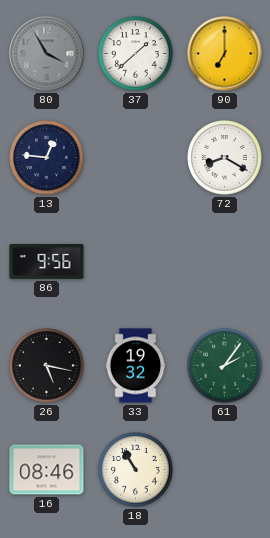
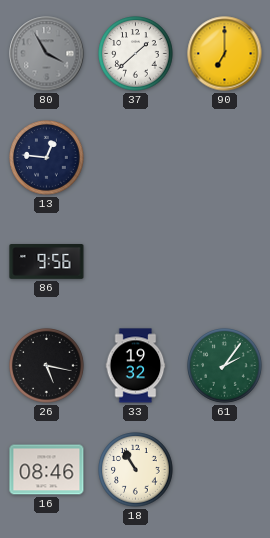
72: 8:20 -> none (225, 158)
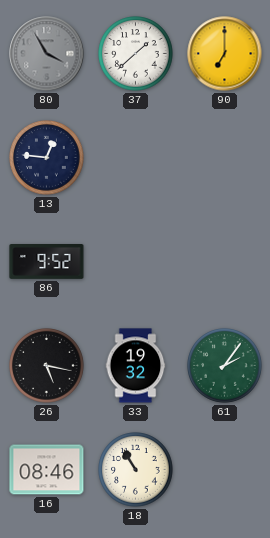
86: 9:56 -> 9:52 (47, 262)
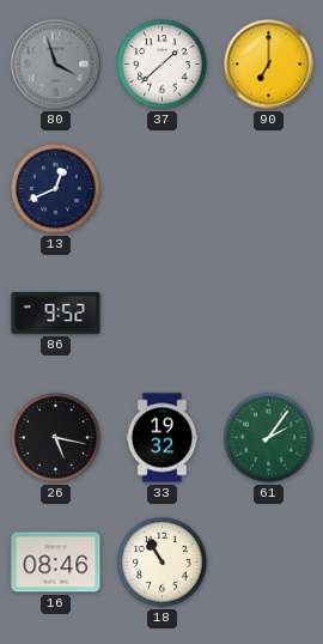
80: 3:55 -> 3:57 (56, 65)
13: 12:46 -> 12:41 (56, 189)
